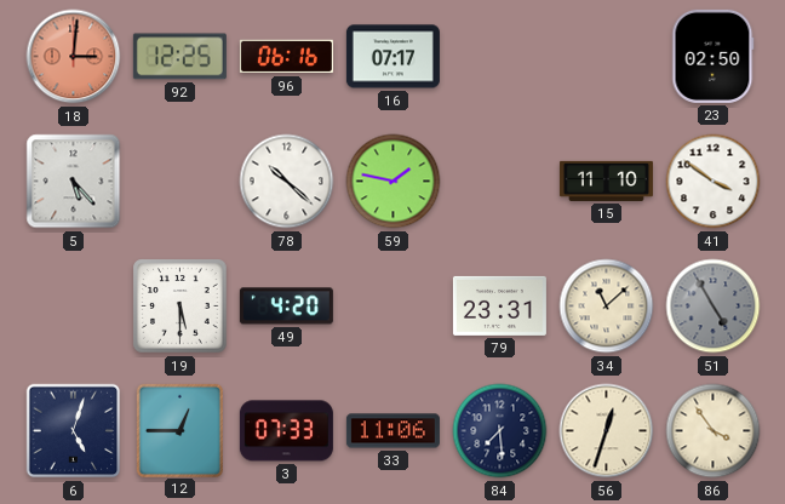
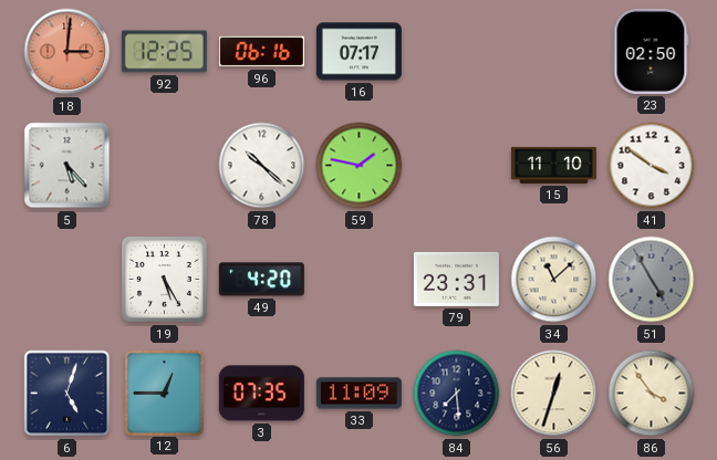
19: 5:30 -> 5:25 (165, 280)
3: 07:33 -> 07:35 (261, 394)
33: 11:06 -> 11:09 (358, 394)
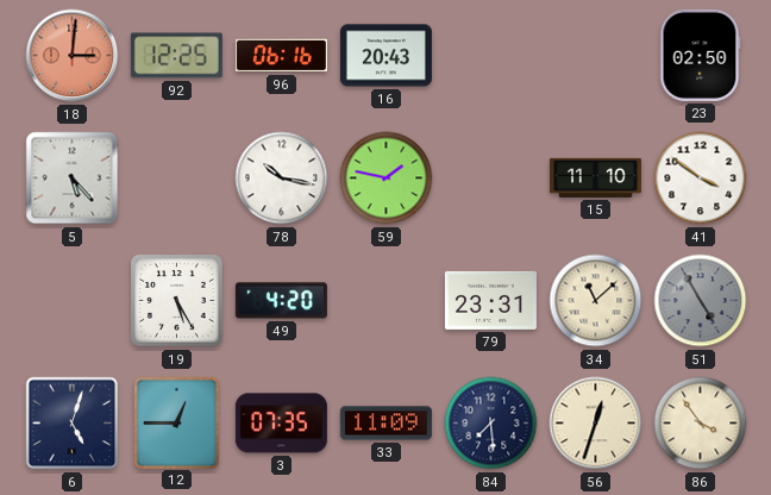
16: 07:17 -> 20:43 (385, 56)
78: 10:22 -> 10:17 (282, 178)
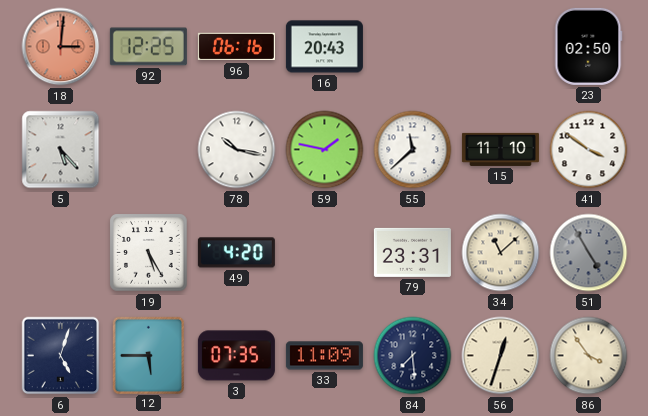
55: none -> 11:38 (413, 150)
12: 12:45 -> 5:45 (148, 355)
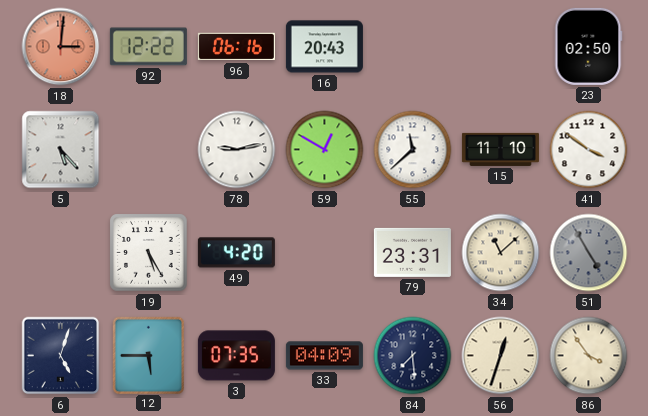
92: 12:25 -> 12:22 (148, 47)
78: 10:17 -> 9:13 (237, 150)
59: 1:47 -> 12:50 (325, 150)
33: 11:09 -> 04:09 (324, 356)
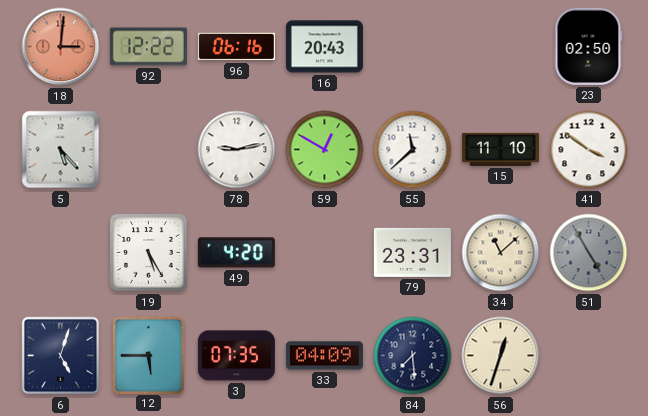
86: 3:54 -> none (589, 356)
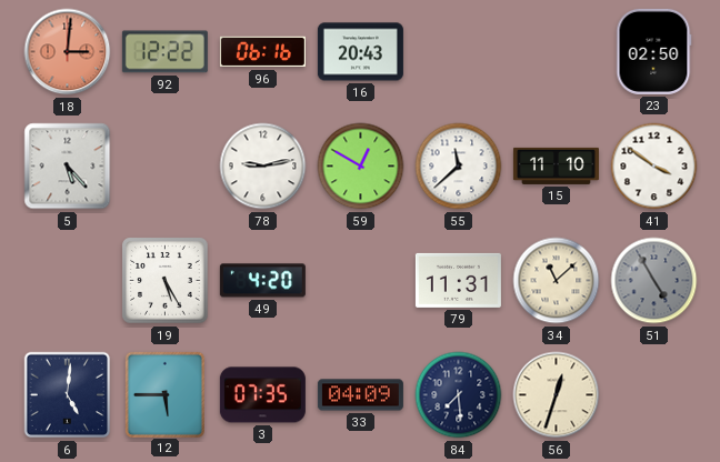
79: 23:31 -> 11:31 (458, 280)
6: 5:03 -> 5:01 (68, 395)
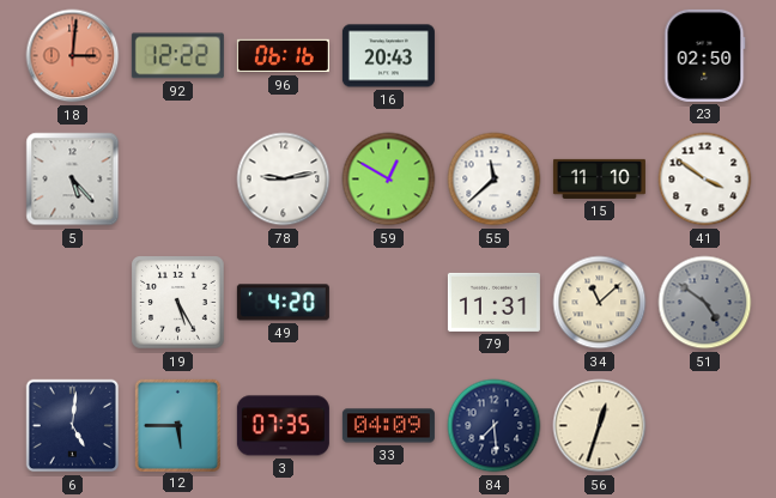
51: 4:55 -> 4:51 (705, 303)
